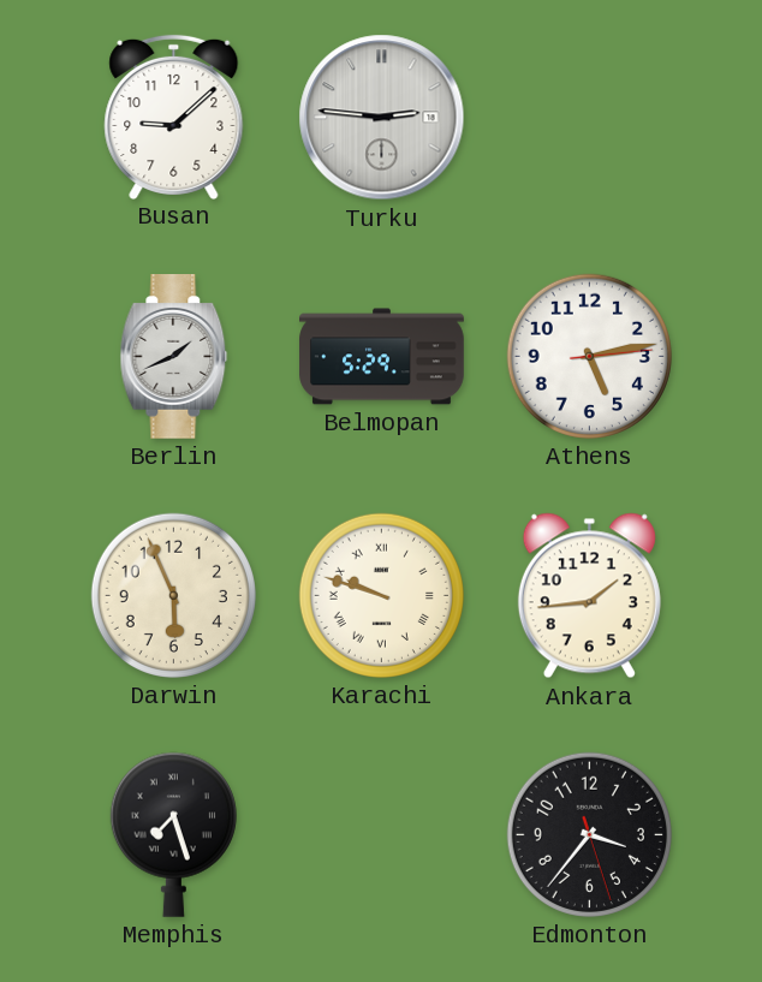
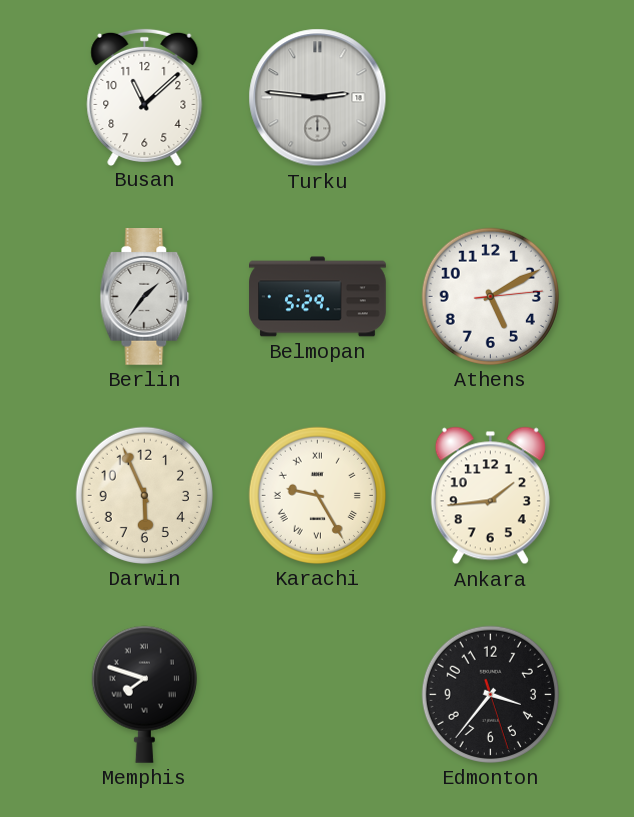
Busan: 9:08 -> 11:08 (145, 97)
Berlin: 1:41 -> 1:36 (145, 297)
Athens: 5:13 -> 5:10 (490, 296)
Karachi: 9:48 -> 9:25 (317, 495)
Memphis: 7:27 -> 7:48 (144, 694)
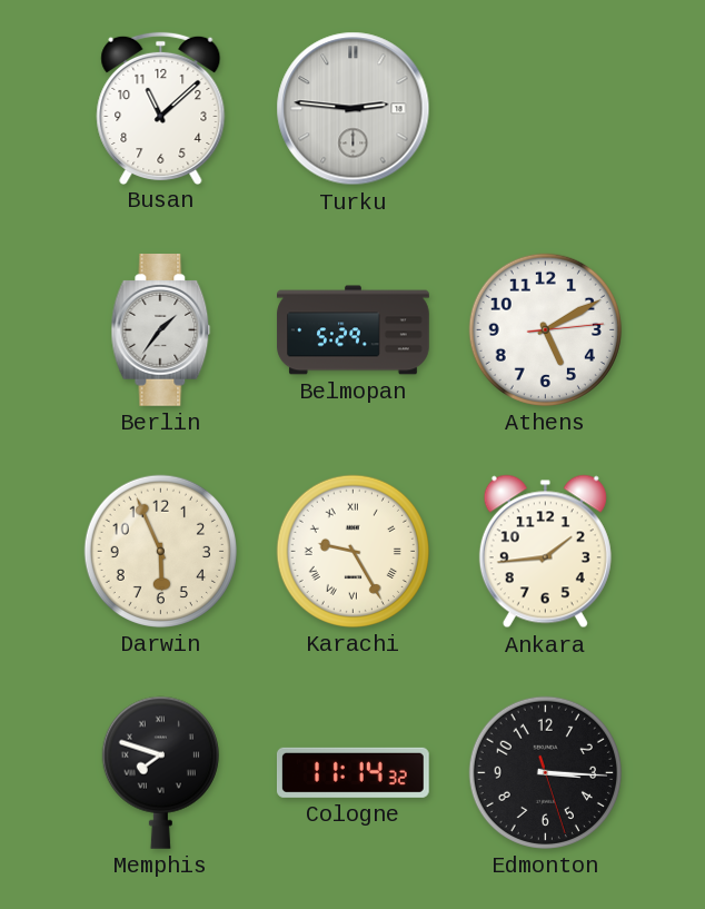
Cologne: none -> 11:14 (352, 772)
Edmonton: 3:36 -> 3:15 (545, 772)
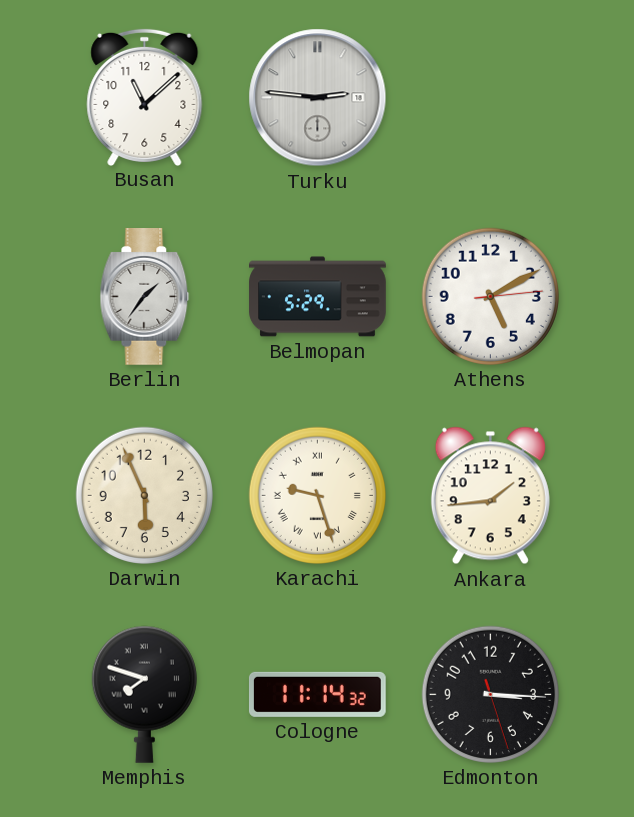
Karachi: 9:25 -> 9:27 (317, 495)
